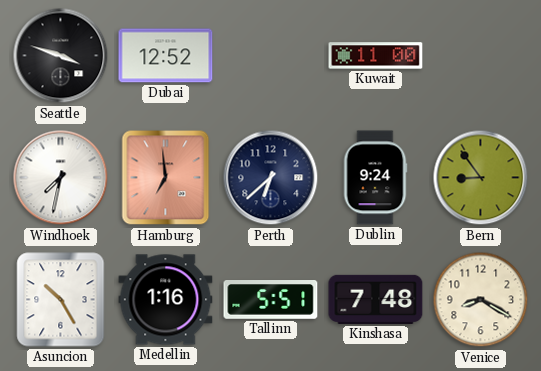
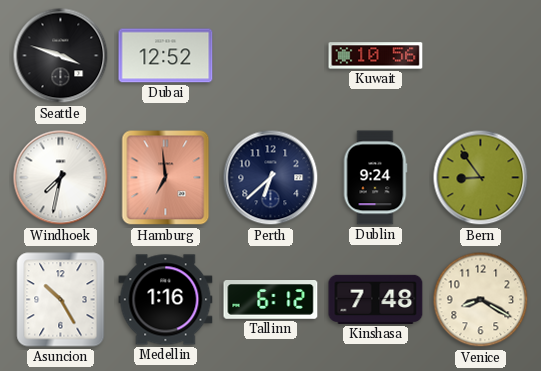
Kuwait: 11:00 -> 10:56 (376, 56)
Tallinn: 5:51 -> 6:12 (271, 300)
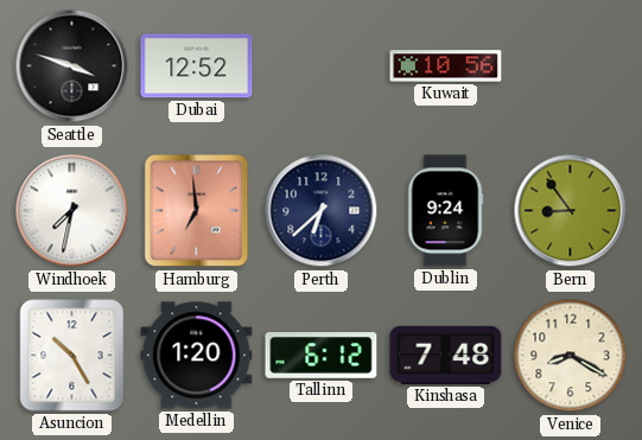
Medellin: 1:16 -> 1:20 (197, 356)
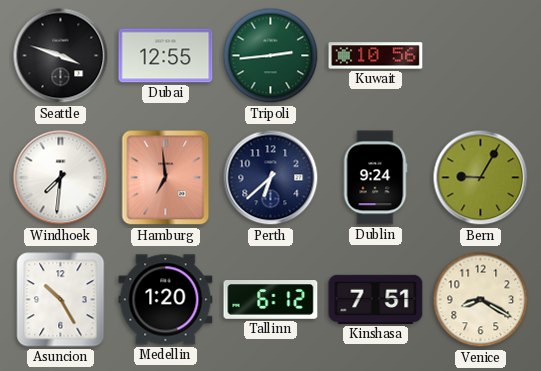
Dubai: 12:52 -> 12:55 (166, 56)
Tripoli: none -> 2:44 (271, 56)
Windhoek: 7:32 -> 7:31 (61, 178)
Bern: 8:54 -> 9:05 (481, 178)
Kinshasa: 7:48 -> 7:51 (376, 299)
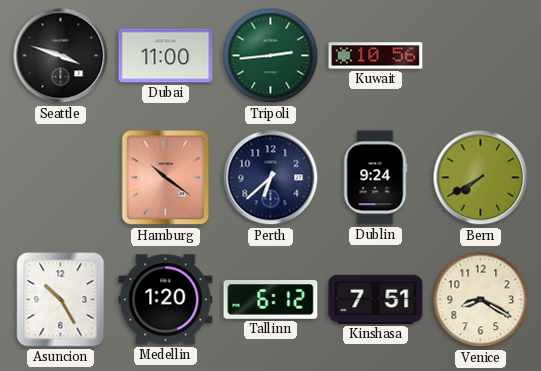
Dubai: 12:55 -> 11:00 (166, 56)
Windhoek: 7:31 -> none (61, 178)
Hamburg: 6:59 -> 10:21 (166, 178)
Bern: 9:05 -> 7:40 (481, 178)
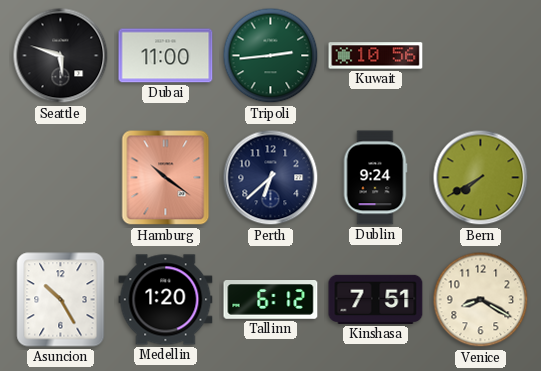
Seattle: 3:48 -> 5:48 (61, 56)
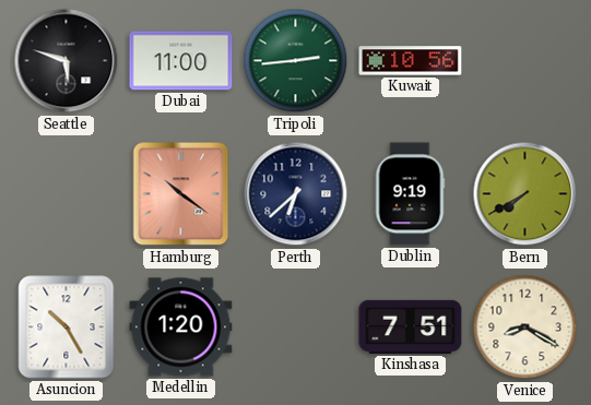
Dublin: 9:24 -> 9:19 (410, 194)
Tallinn: 6:12 -> none (271, 300)
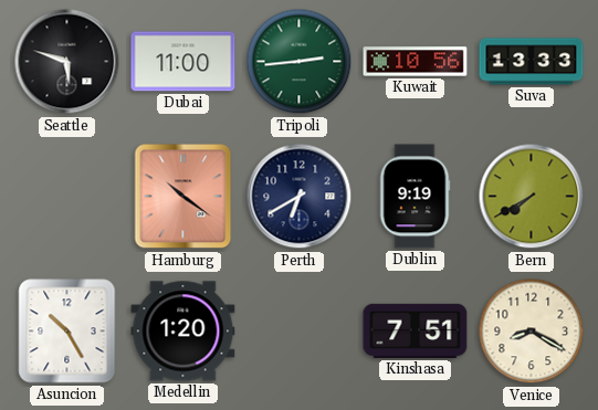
Suva: none -> 13:33 (532, 62)
Perth: 6:38 -> 6:40 (300, 197)
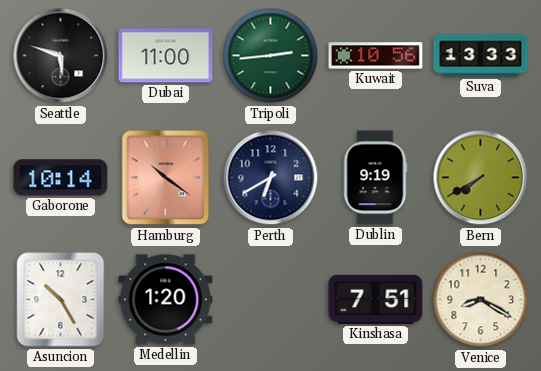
Gaborone: none -> 10:14 (61, 178)
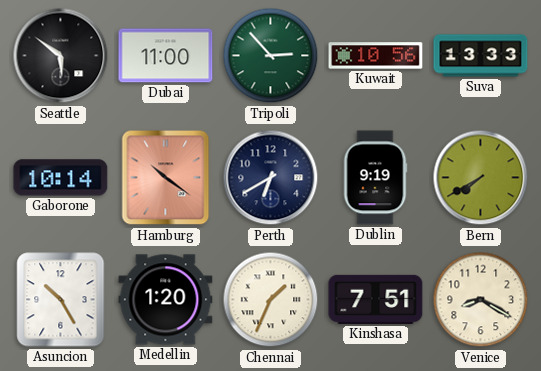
Seattle: 5:48 -> 5:51 (61, 56)
Tripoli: 2:44 -> 2:53 (271, 56)
Chennai: none -> 1:34 (271, 300)
